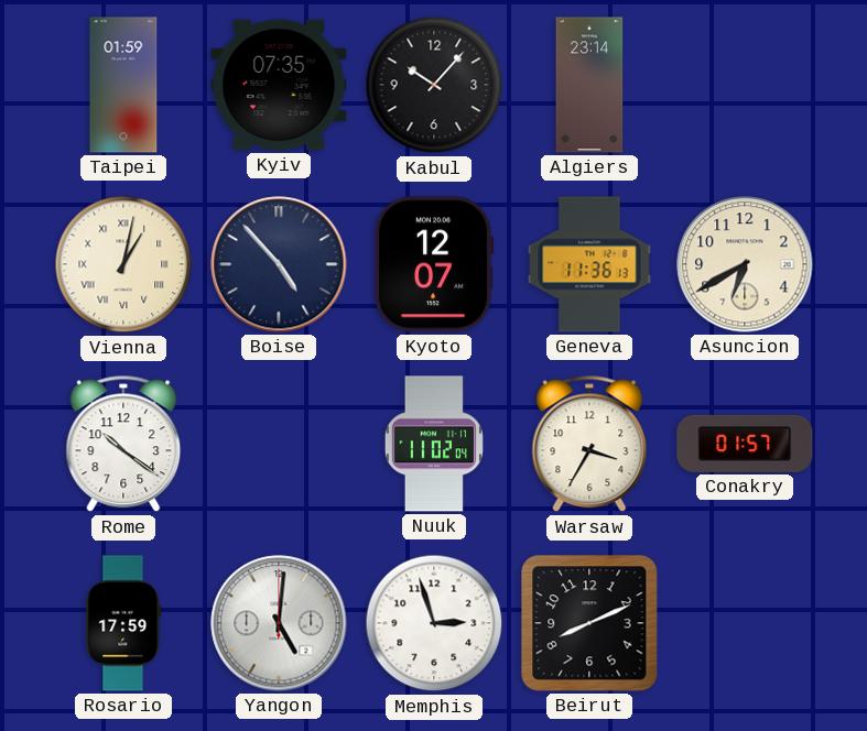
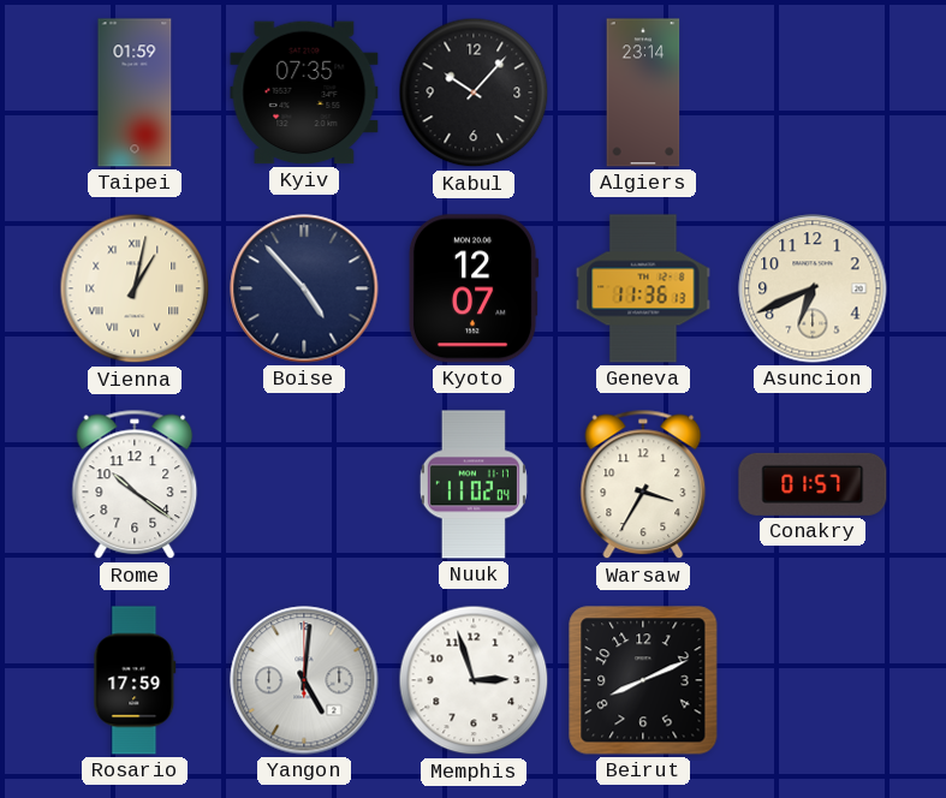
Asuncion: 6:40 -> 6:41 (813, 288)
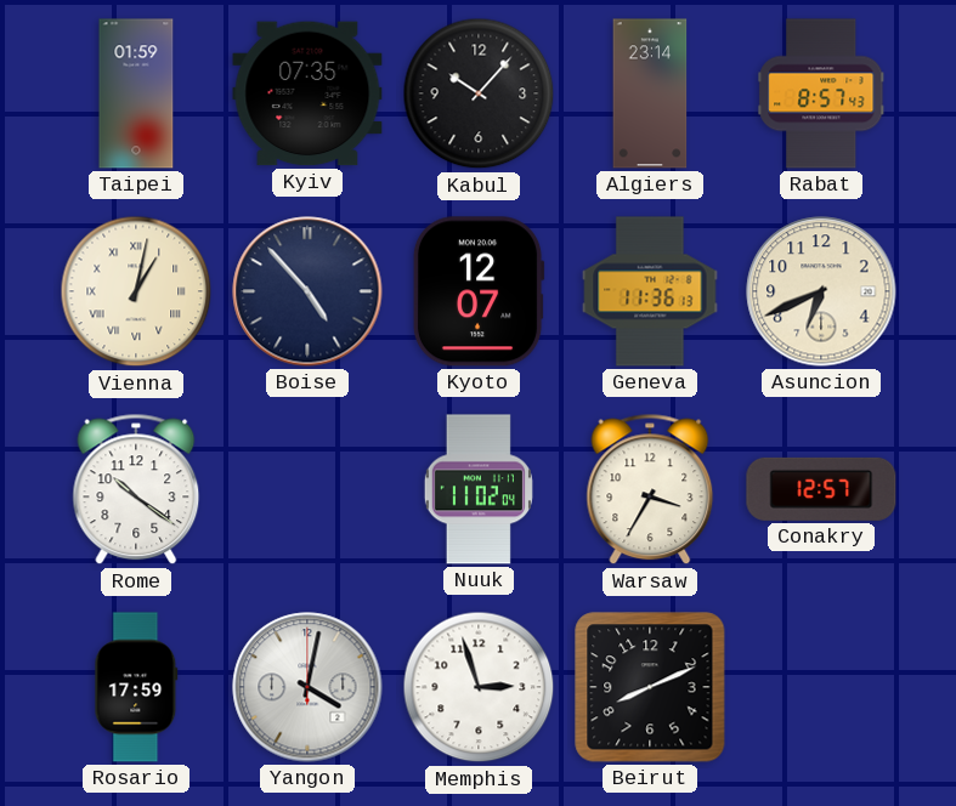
Rabat: none -> 8:57 (821, 93)
Conakry: 01:57 -> 12:57 (821, 489)
Yangon: 5:01 -> 4:02 (307, 687)
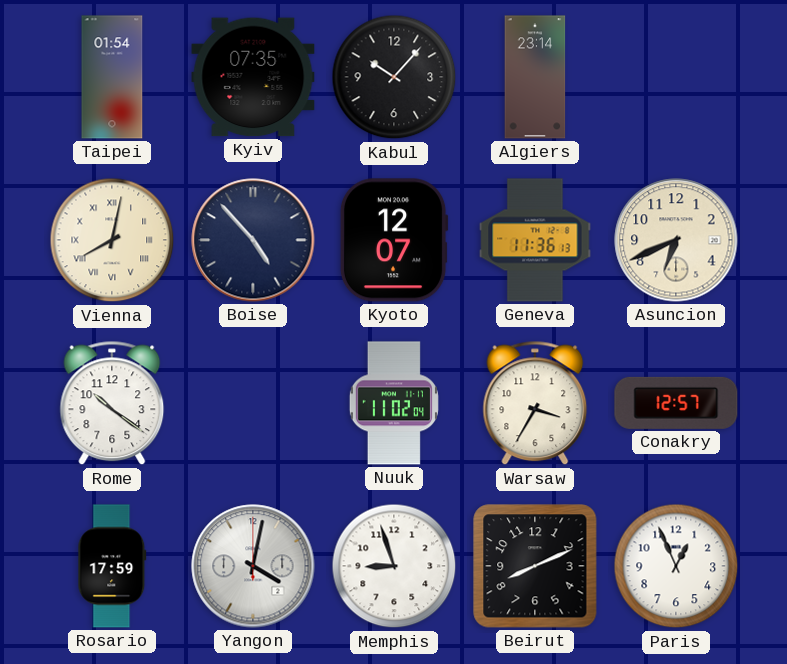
Taipei: 01:59 -> 01:54 (112, 77)
Rabat: 8:57 -> none (821, 93)
Vienna: 1:02 -> 8:02 (112, 240)
Memphis: 2:57 -> 8:57 (394, 566)
Paris: none -> 12:56 (676, 566)
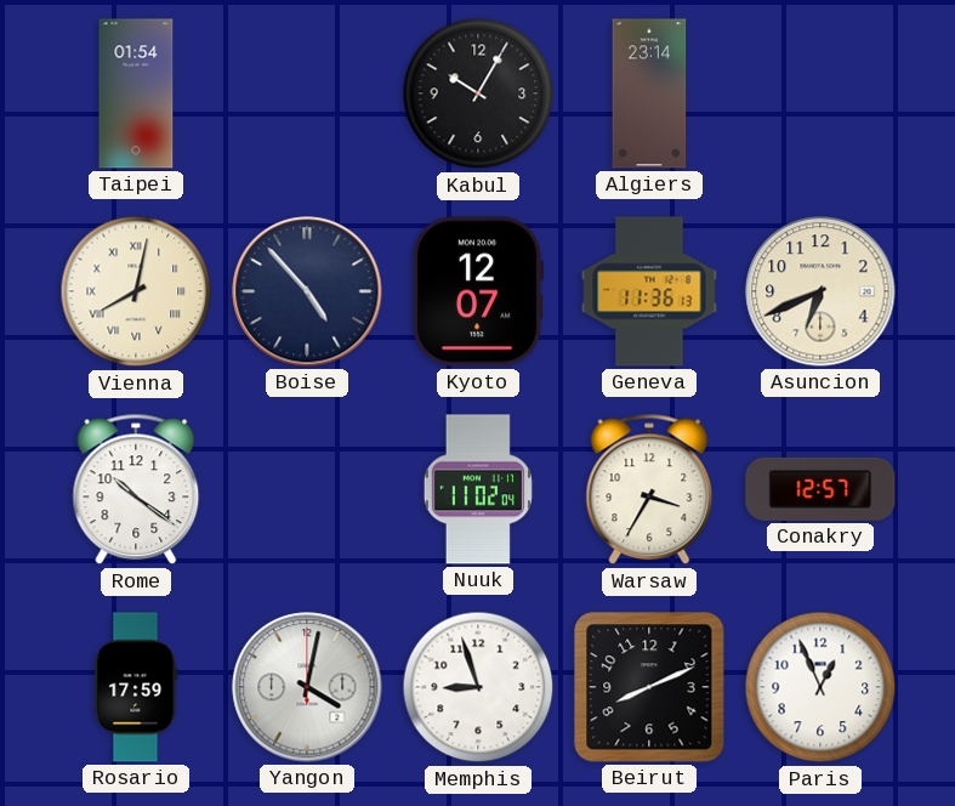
Kyiv: 07:35 -> none (253, 77)
Kabul: 10:07 -> 10:05 (478, 93)
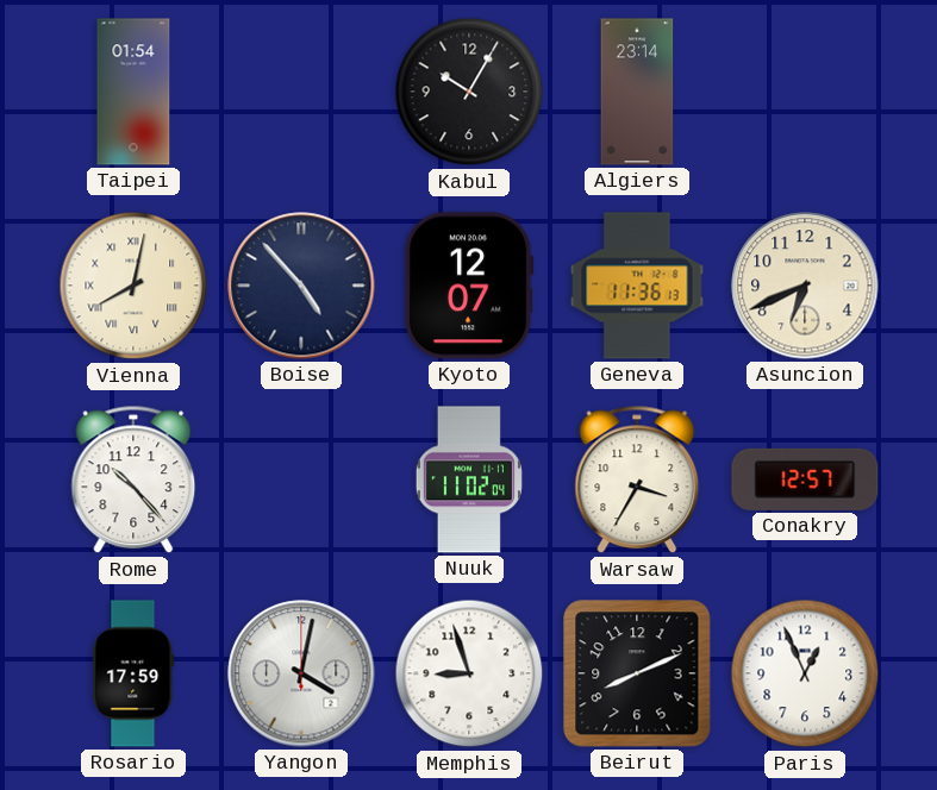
Rome: 10:21 -> 10:23 (133, 479)
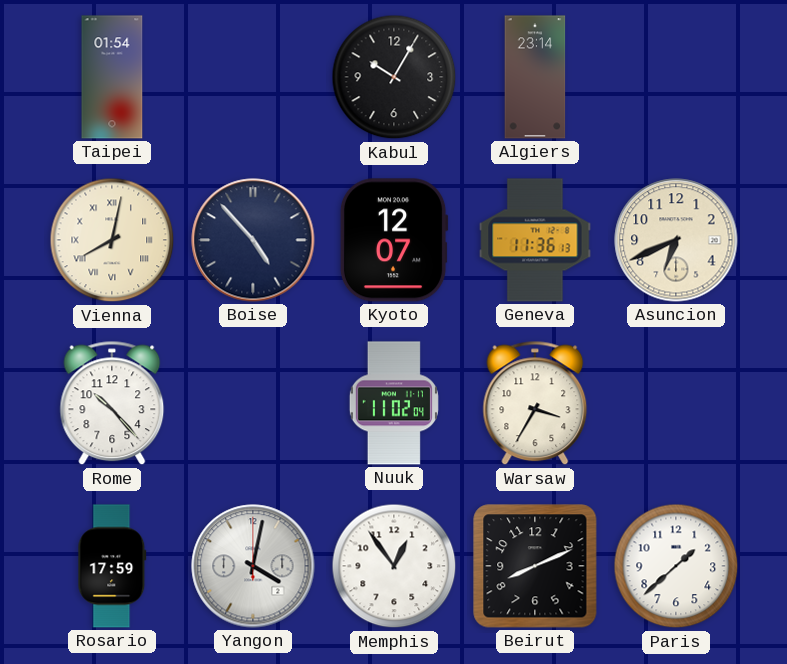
Conakry: 12:57 -> none (805, 479)
Memphis: 8:57 -> 12:54 (394, 566)
Paris: 12:56 -> 1:38 (676, 566)
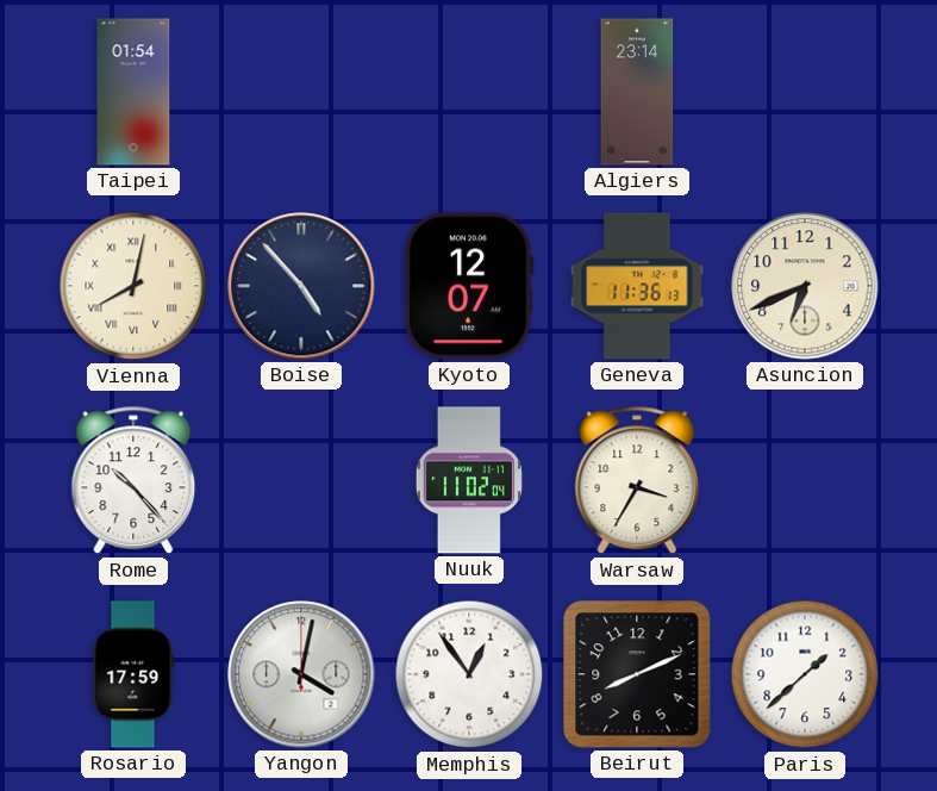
Kabul: 10:05 -> none (394, 77)
